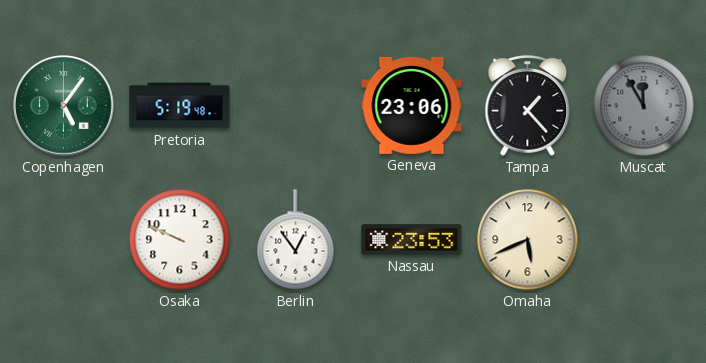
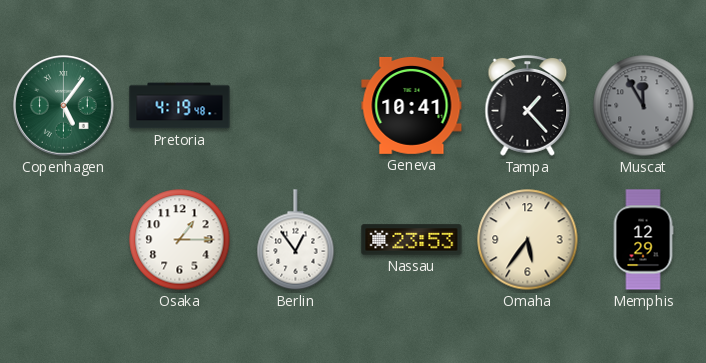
Pretoria: 5:19 -> 4:19 (180, 106)
Geneva: 23:06 -> 10:41 (412, 105)
Osaka: 9:49 -> 1:15 (180, 240)
Omaha: 5:41 -> 5:36 (528, 240)
Memphis: none -> 12:29 (643, 240)
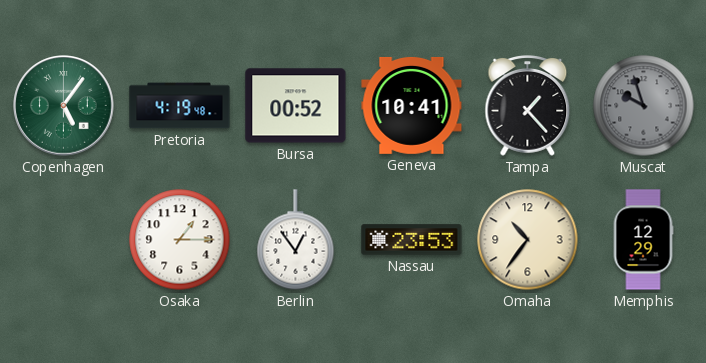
Bursa: none -> 00:52 (296, 106)
Muscat: 11:55 -> 9:57 (644, 106)
Omaha: 5:36 -> 10:36 (528, 240)
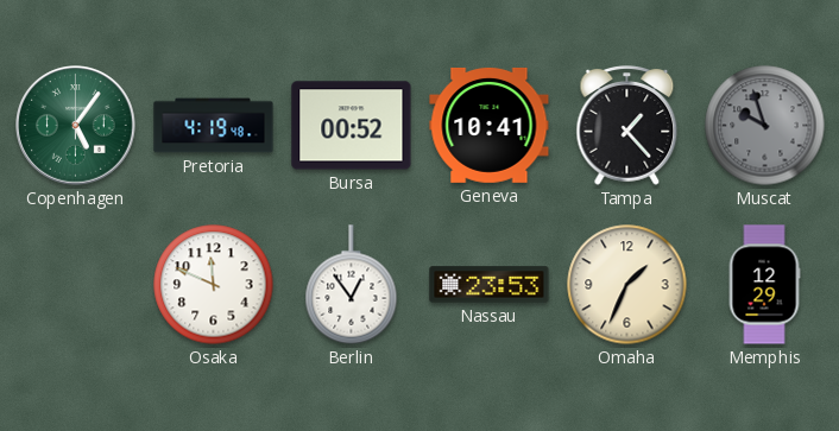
Osaka: 1:15 -> 11:49 (214, 285)
Omaha: 10:36 -> 1:34 (627, 285)
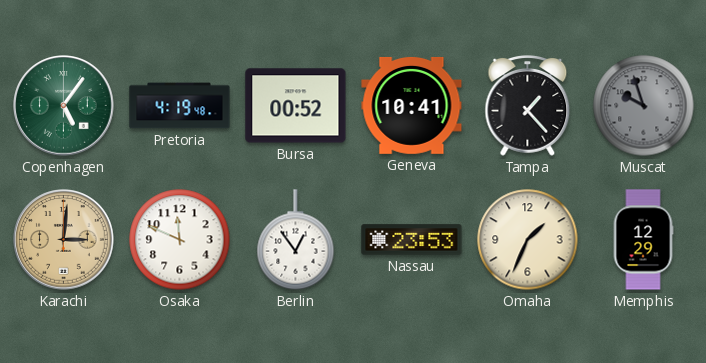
Karachi: none -> 3:01 (64, 240)
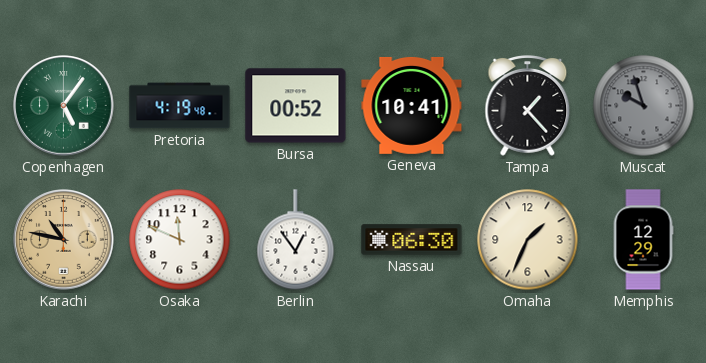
Karachi: 3:01 -> 10:47 (64, 240)
Nassau: 23:53 -> 06:30 (412, 240)
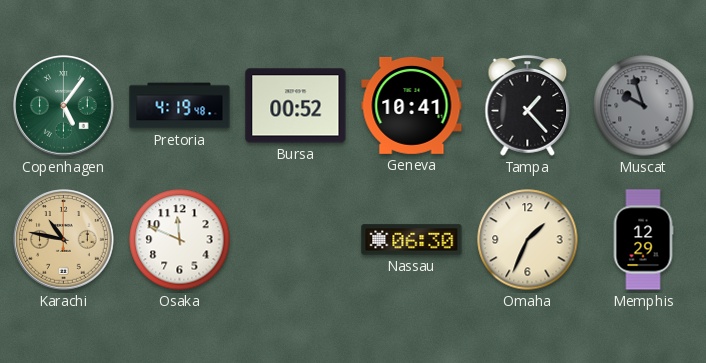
Berlin: 12:54 -> none (296, 240)
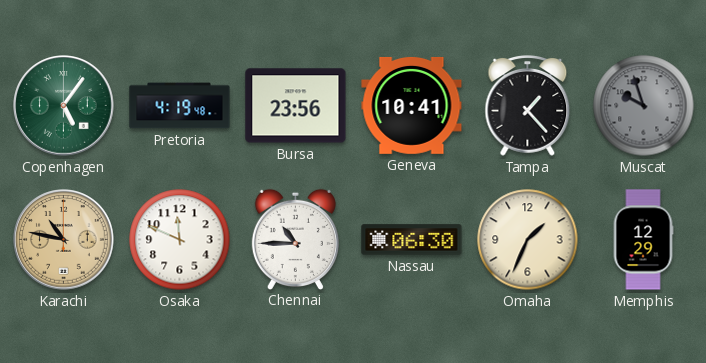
Bursa: 00:52 -> 23:56 (296, 106)
Chennai: none -> 10:45 (295, 239)
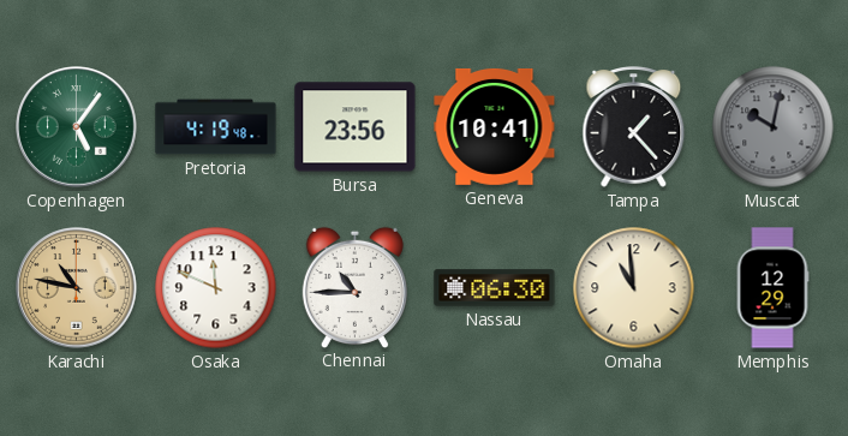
Muscat: 9:57 -> 10:02 (774, 127)
Omaha: 1:34 -> 10:59 (634, 288)
